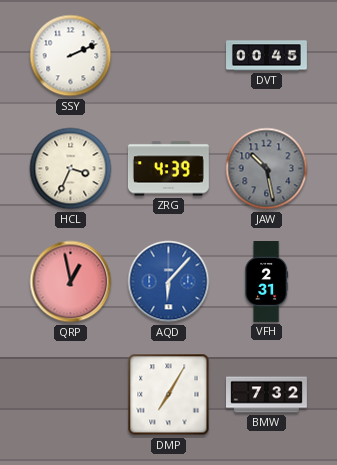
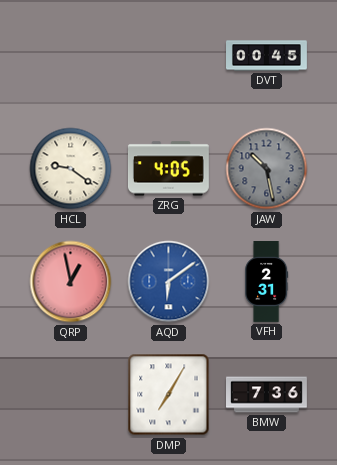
SSY: 2:11 -> none (71, 56)
HCL: 3:34 -> 9:21 (71, 169)
ZRG: 4:39 -> 4:05 (168, 169)
AQD: 6:07 -> 6:09 (169, 282)
BMW: 7:32 -> 7:36 (267, 395)
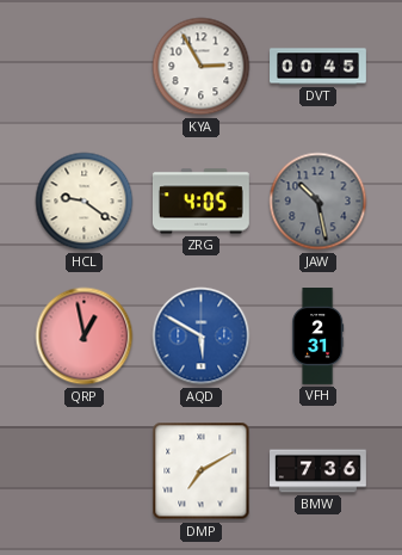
KYA: none -> 2:55 (202, 67)
AQD: 6:09 -> 5:50 (202, 337)
DMP: 7:05 -> 7:10 (202, 471)
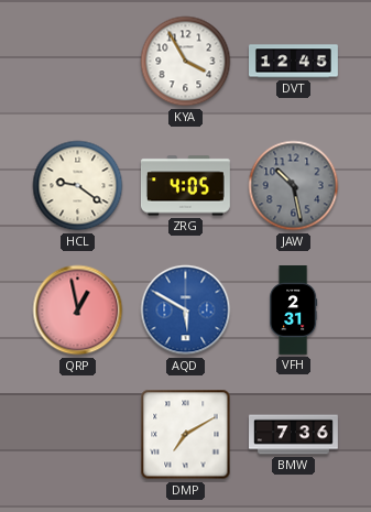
KYA: 2:55 -> 3:55 (186, 62)
DVT: 00:45 -> 12:45 (294, 62)
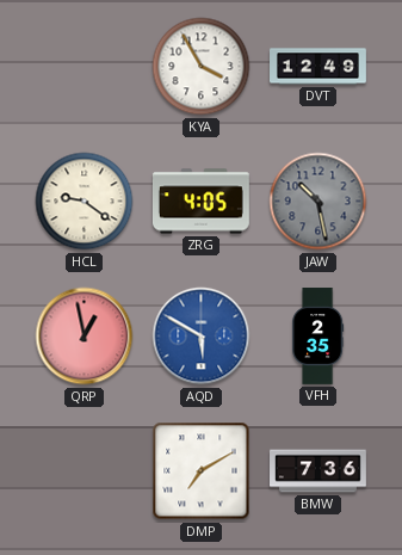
DVT: 12:45 -> 12:49 (318, 67)
VFH: 2:31 -> 2:35 (318, 337)
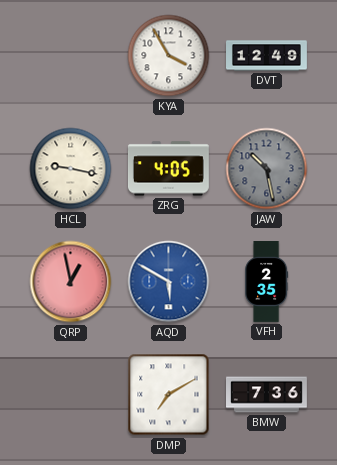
HCL: 9:21 -> 9:17 (71, 169)
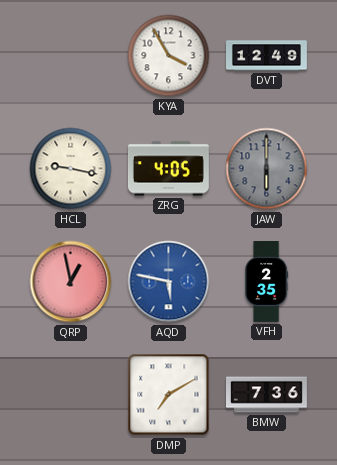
JAW: 10:28 -> 6:00 (267, 169)
AQD: 5:50 -> 5:47 (169, 282)
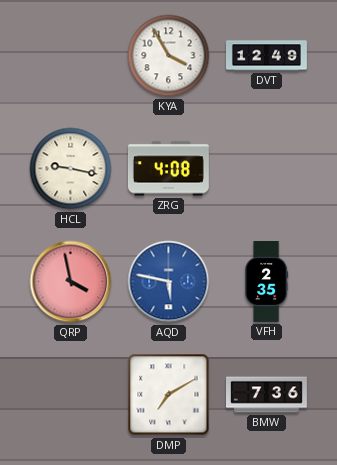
ZRG: 4:05 -> 4:08 (168, 169)
JAW: 6:00 -> none (267, 169)
QRP: 12:58 -> 3:58 (71, 282)
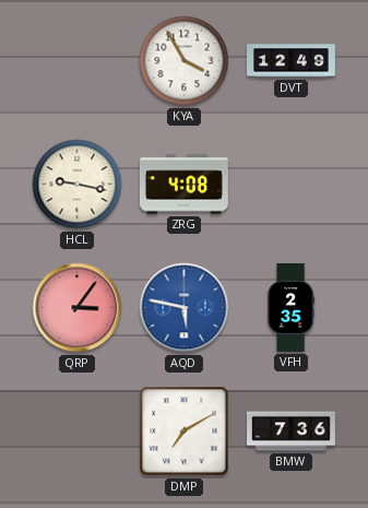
QRP: 3:58 -> 3:06 (78, 308)
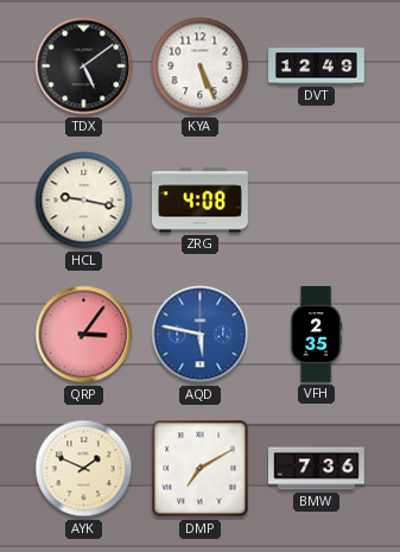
TDX: none -> 5:09 (84, 66)
KYA: 3:55 -> 5:26 (201, 66)
AYK: none -> 1:49 (84, 469)
